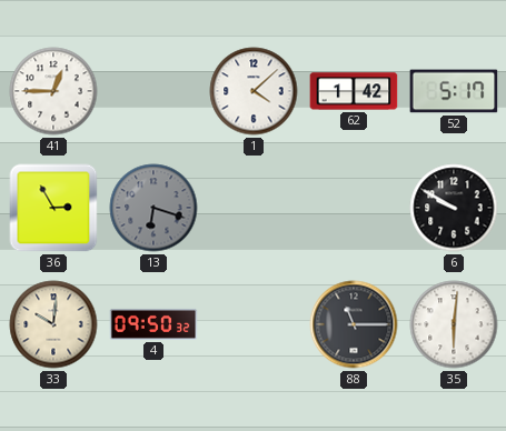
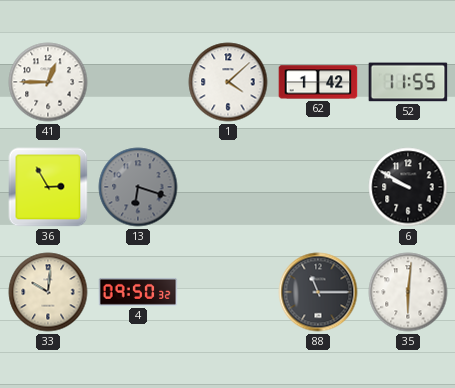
52: 5:17 -> 11:55 (408, 82)
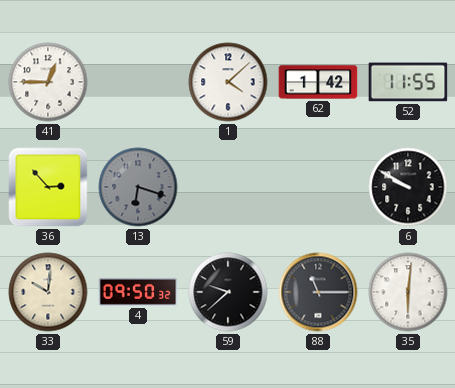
36: 2:55 -> 2:53 (48, 187)
59: none -> 9:38 (228, 292)
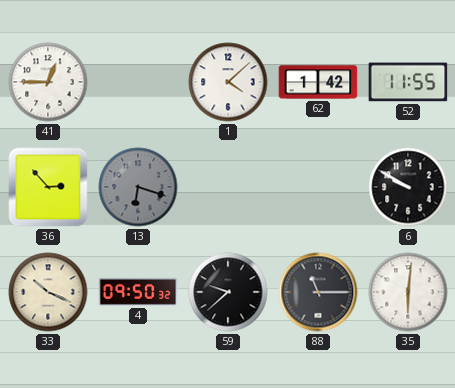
33: 10:01 -> 10:19 (48, 292)
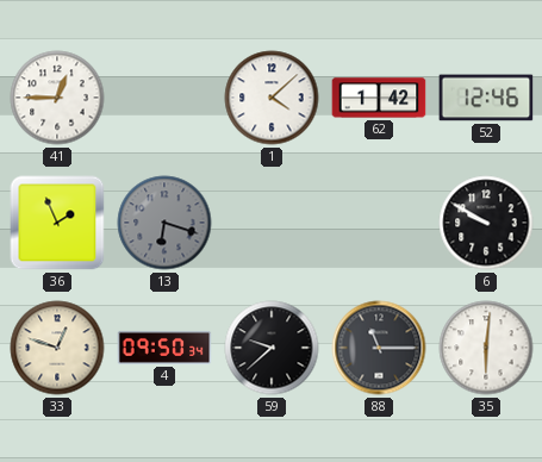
52: 11:55 -> 12:46 (486, 98)
36: 2:53 -> 1:56 (57, 223)
33: 10:19 -> 12:48 (57, 348)
4: 09:50:32 -> 09:50:34 (164, 348)
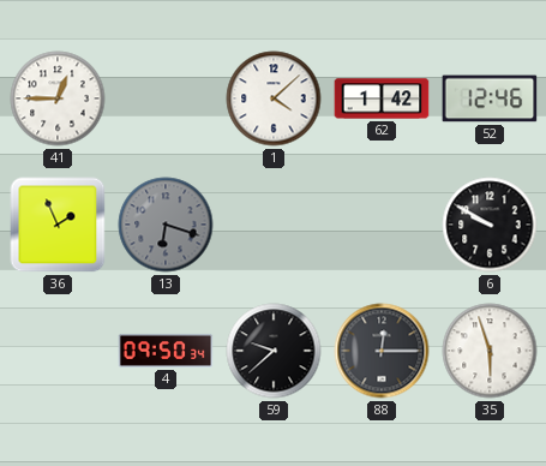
33: 12:48 -> none (57, 348)
88: 11:15 -> 12:15 (382, 351)
35: 6:01 -> 5:57 (490, 351)
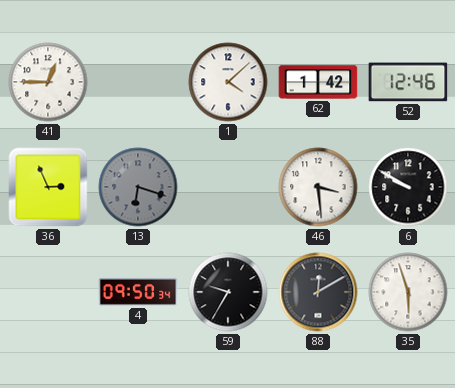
36: 1:56 -> 2:56 (48, 187)
46: none -> 3:29 (318, 187)
59: 9:38 -> 9:35 (228, 292)
88: 12:15 -> 12:10 (318, 292)
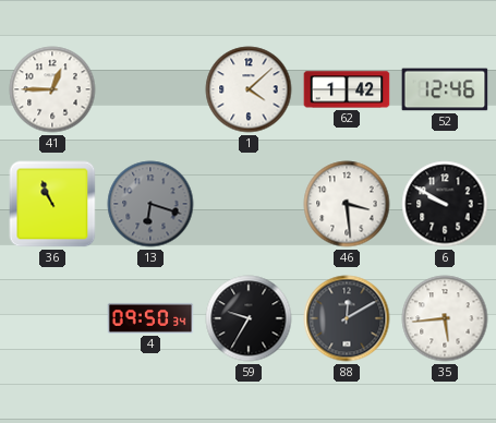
36: 2:56 -> 10:56 (52, 204)
35: 5:57 -> 5:44 (445, 318)
